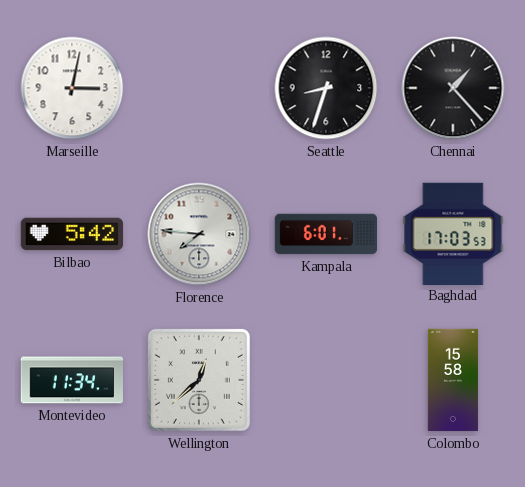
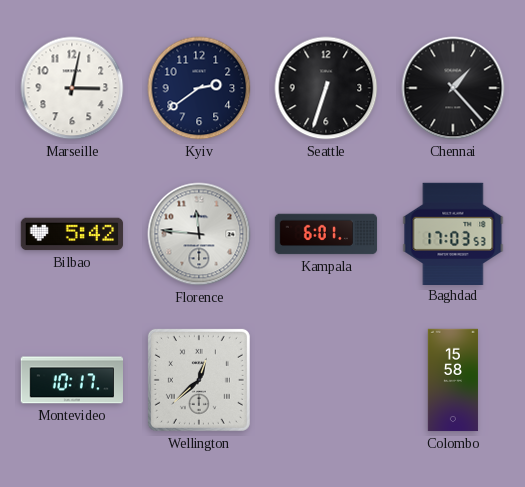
Kyiv: none -> 2:39 (199, 88)
Seattle: 8:33 -> 6:33 (326, 88)
Florence: 7:46 -> 11:46 (199, 234)
Montevideo: 11:34 -> 10:17 (71, 380)
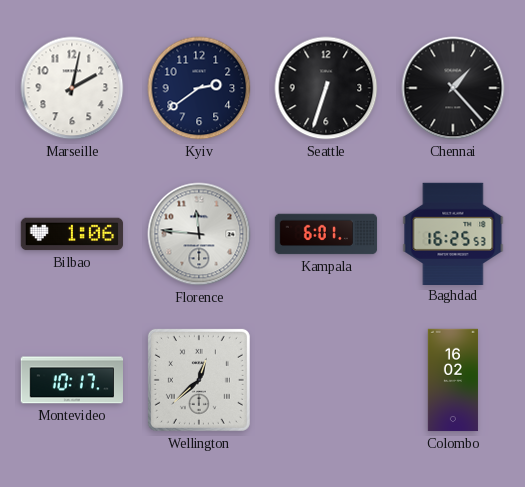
Marseille: 3:02 -> 2:02 (72, 88)
Bilbao: 5:42 -> 1:06 (72, 234)
Baghdad: 17:03 -> 16:25 (453, 233)
Colombo: 15:58 -> 16:02 (453, 380)
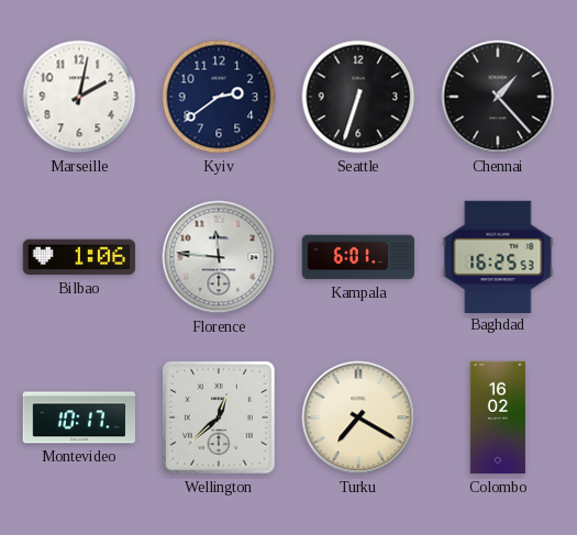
Turku: none -> 7:20 (358, 417)
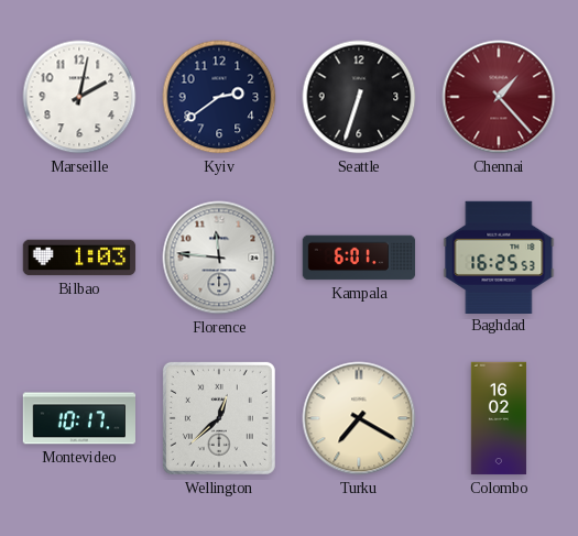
Chennai dial: black -> burgundy (499, 97)
Bilbao: 1:06 -> 1:03 (79, 258)
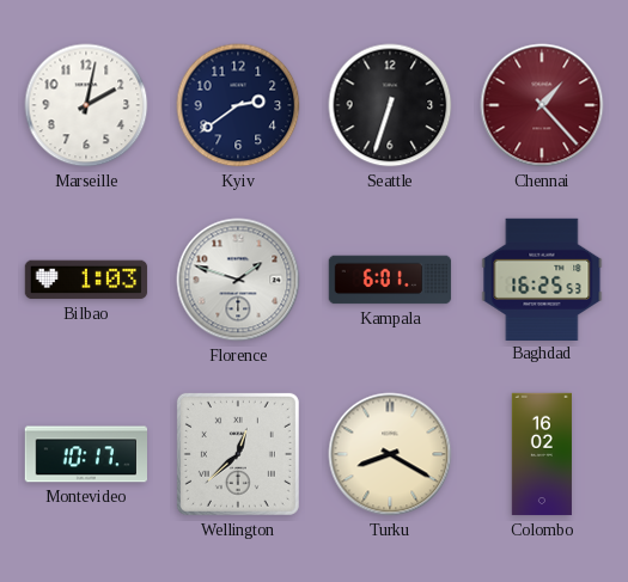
Florence: 11:46 -> 1:48 (238, 280)
Turku: 7:20 -> 8:20 (390, 454)
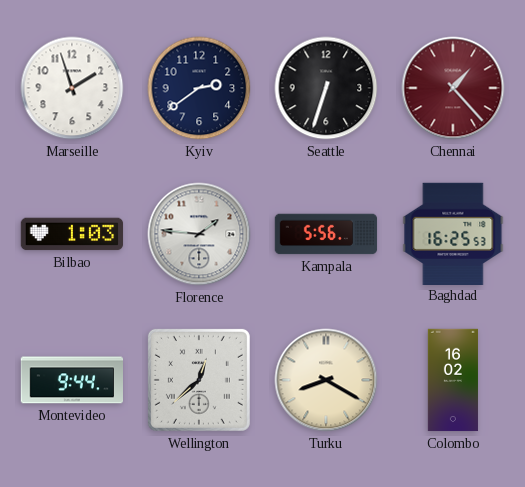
Marseille: 2:02 -> 1:57 (72, 88)
Florence: 1:48 -> 1:46 (199, 234)
Kampala: 6:01 -> 5:56 (326, 234)
Montevideo: 10:17 -> 9:44 (71, 380)
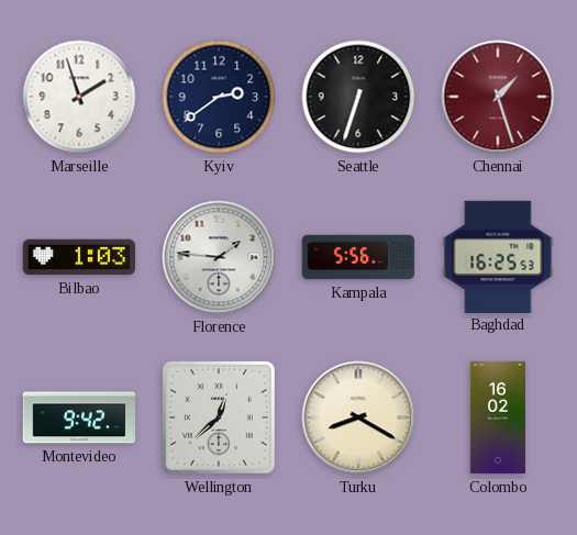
Chennai: 1:23 -> 1:27 (498, 97)
Montevideo: 9:44 -> 9:42 (78, 417)
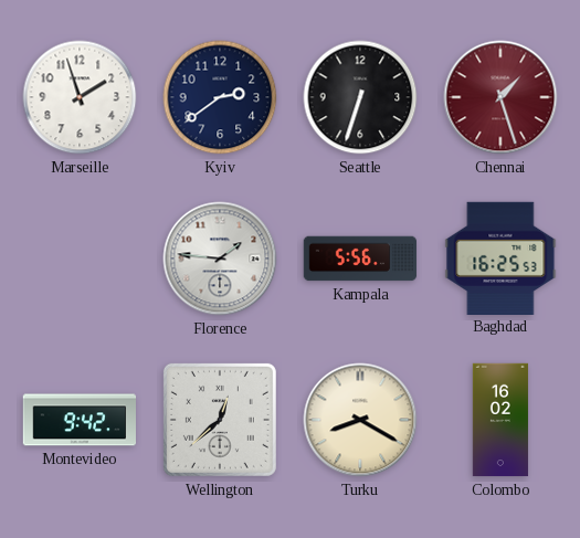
Bilbao: 1:03 -> none (79, 257)
